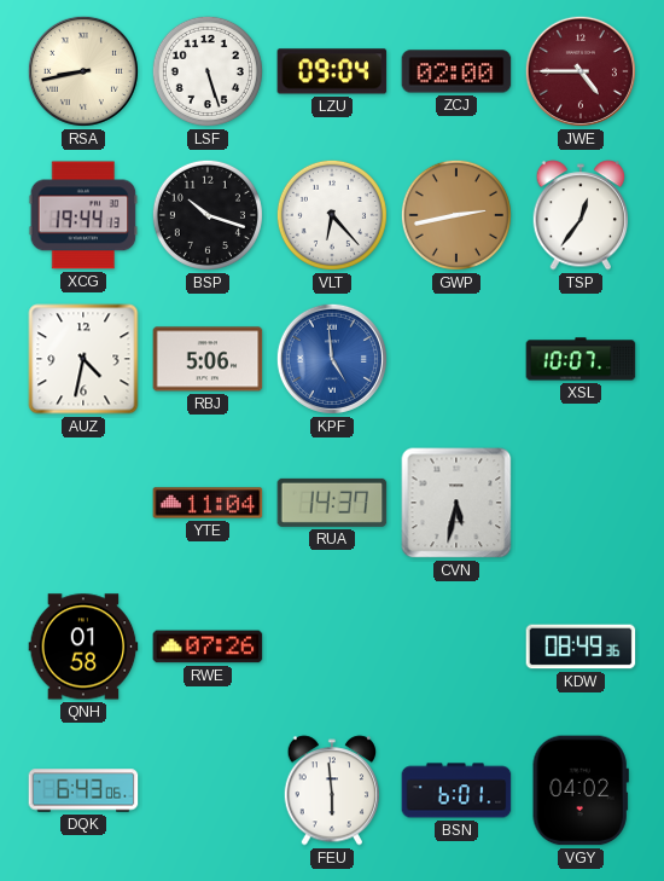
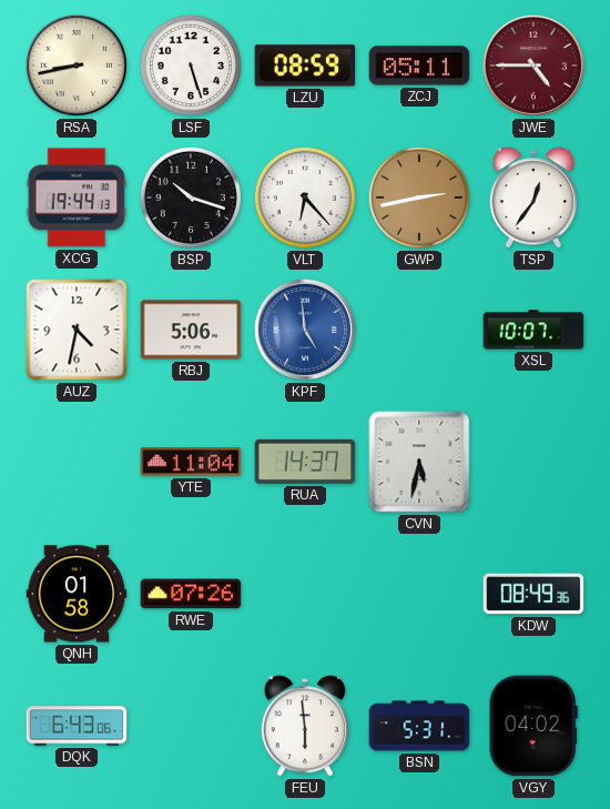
LZU: 09:04 -> 08:59 (305, 65)
ZCJ: 02:00 -> 05:11 (419, 65)
BSN: 6:01 -> 5:31 (419, 726)
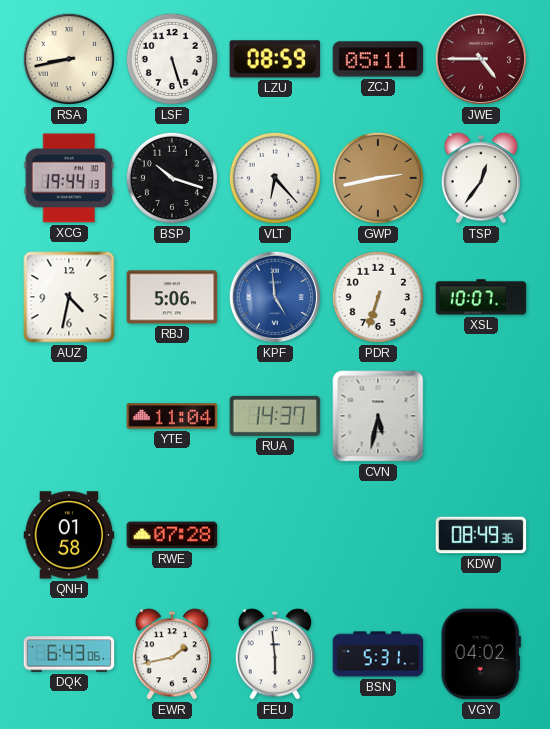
PDR: none -> 6:33 (378, 297)
RWE: 07:26 -> 07:28 (172, 535)
EWR: none -> 1:43 (172, 654)
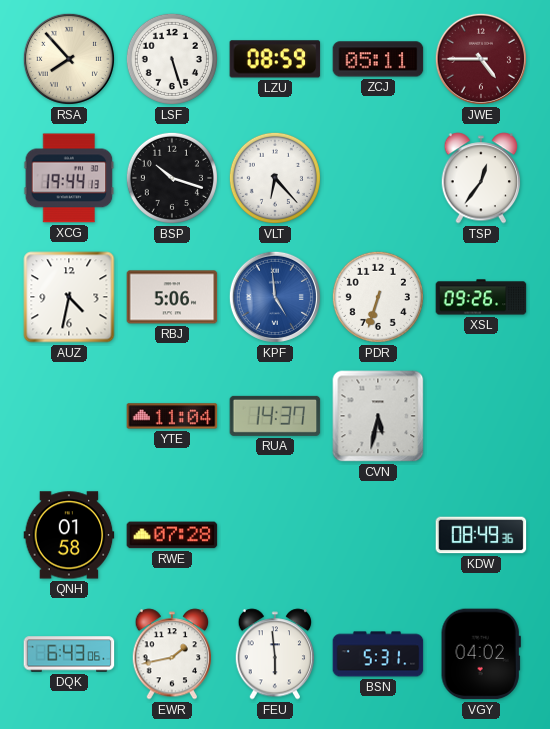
RSA: 8:43 -> 7:53 (69, 59)
GWP: 2:43 -> none (378, 178)
XSL: 10:07 -> 09:26 (481, 297)
